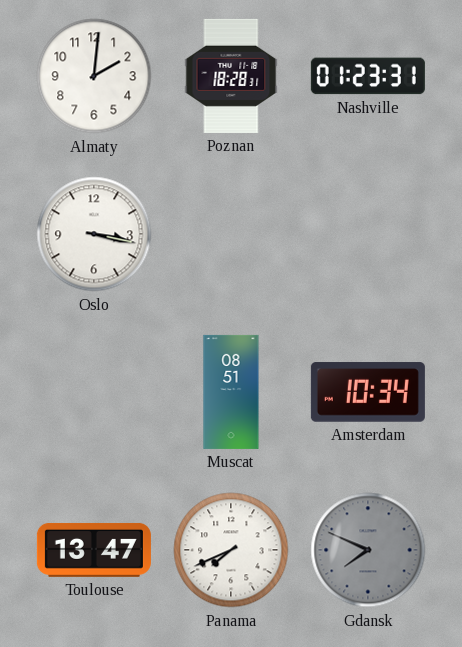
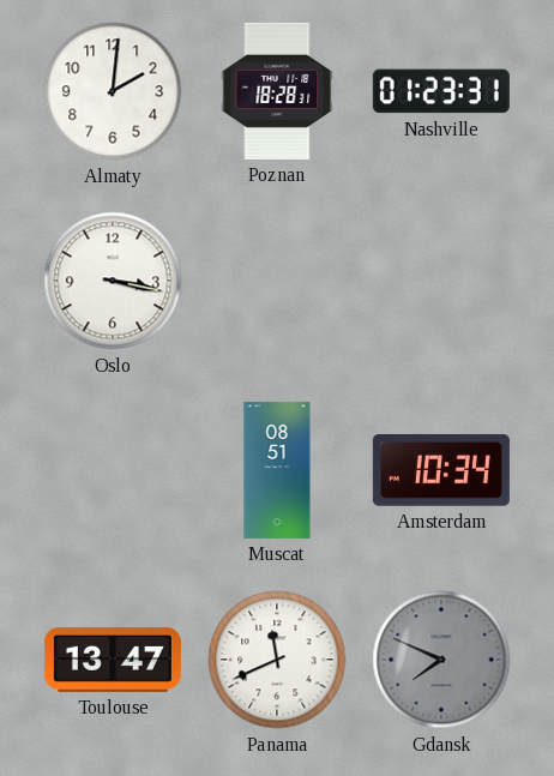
Panama: 7:41 -> 11:41 (277, 660)
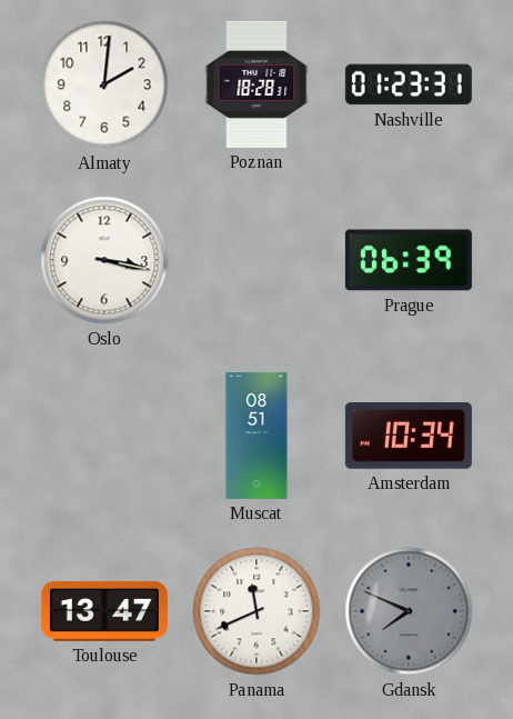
Prague: none -> 06:39 (409, 260)
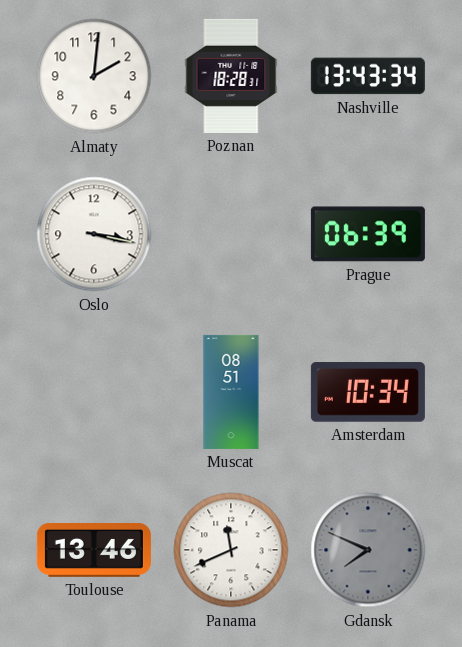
Nashville: 01:23 -> 13:43 (368, 76)
Toulouse: 13:47 -> 13:46 (94, 550)
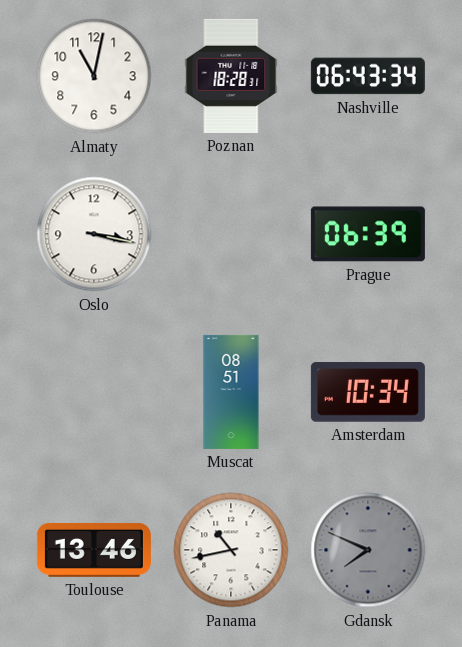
Almaty: 2:01 -> 11:02 (94, 76)
Nashville: 13:43 -> 06:43 (368, 76)
Panama: 11:41 -> 10:43 (231, 550)
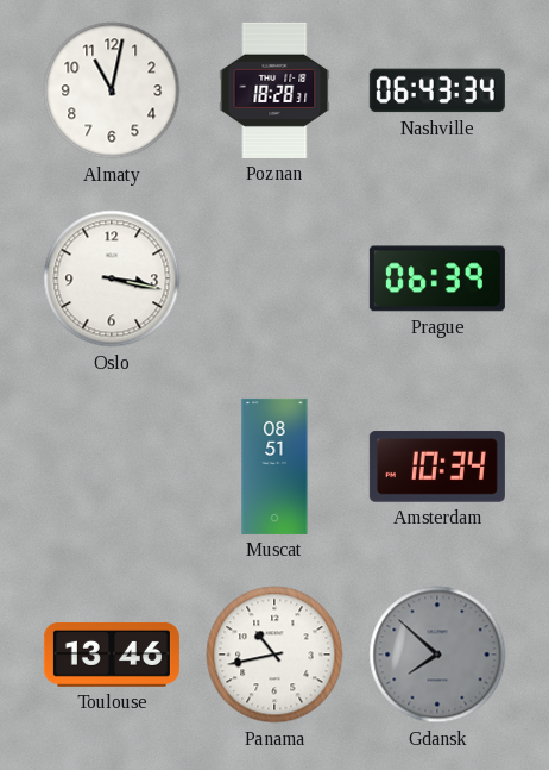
Gdansk: 7:49 -> 7:52 (437, 655)
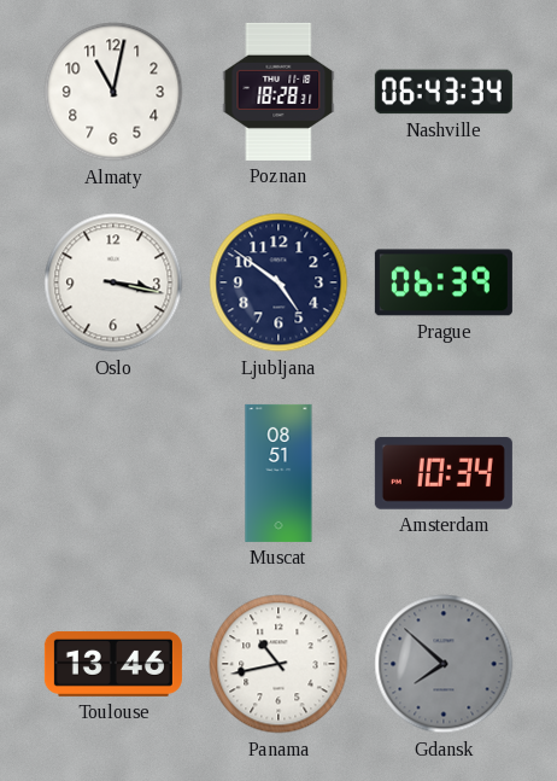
Ljubljana: none -> 4:51 (278, 282)
